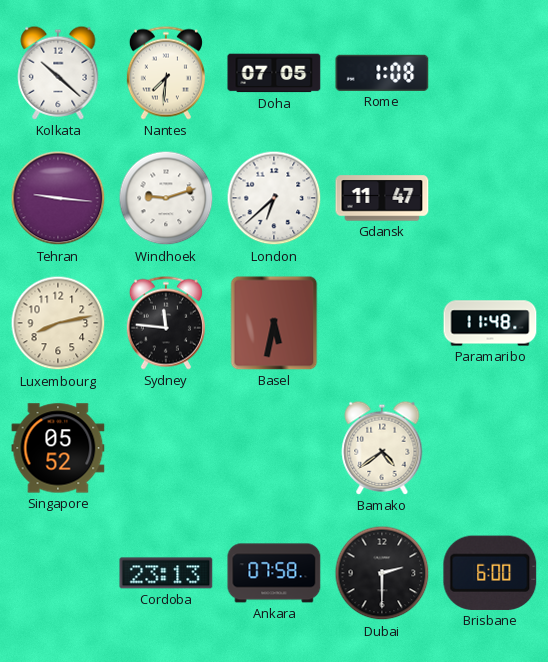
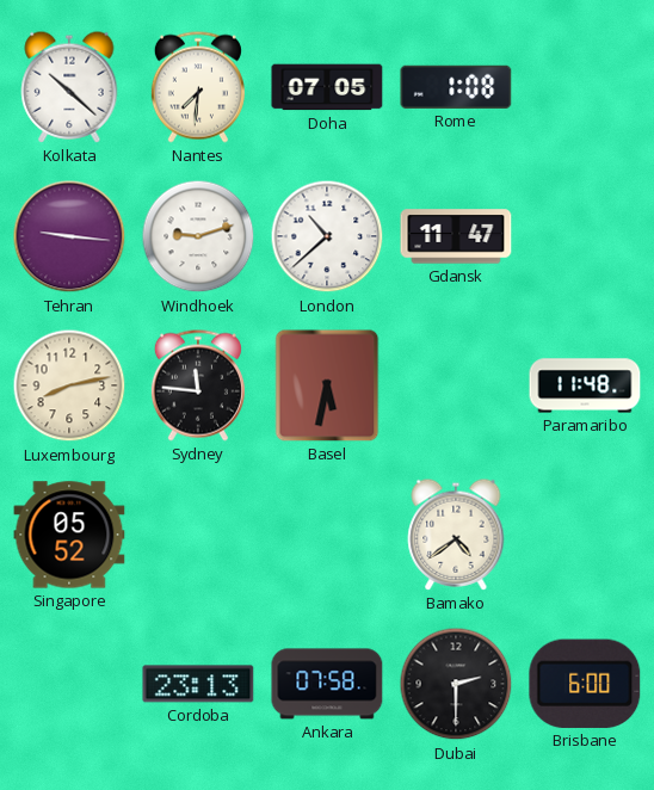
London: 6:38 -> 10:38 (327, 236)
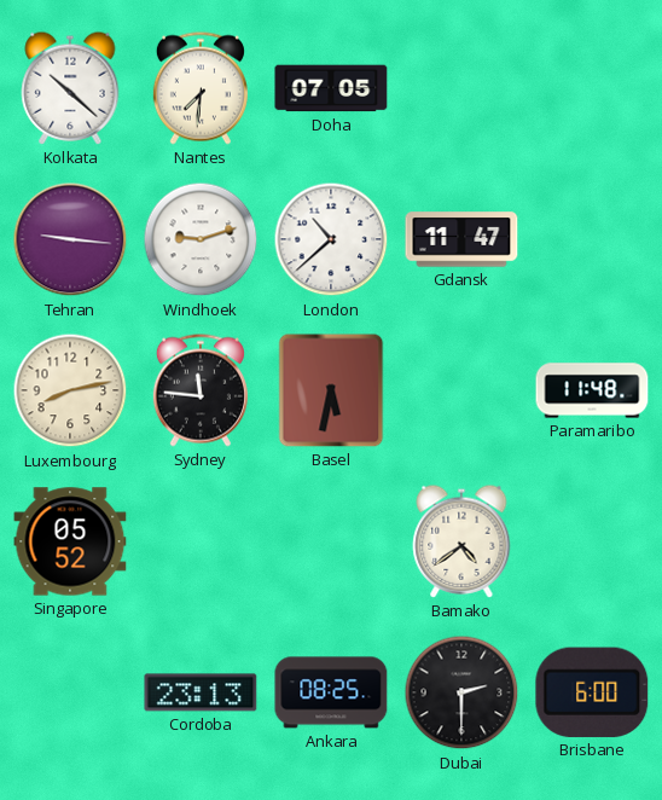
Rome: 1:08 -> none (456, 87)
Ankara: 07:58 -> 08:25 (331, 692)
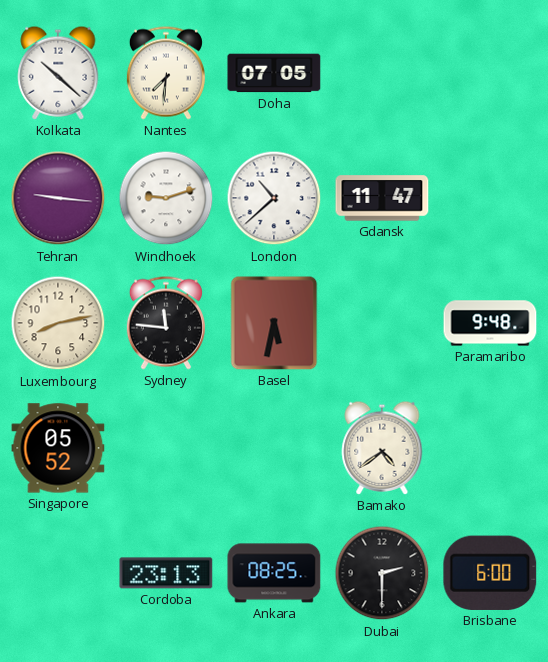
Paramaribo: 11:48 -> 9:48 (490, 323)
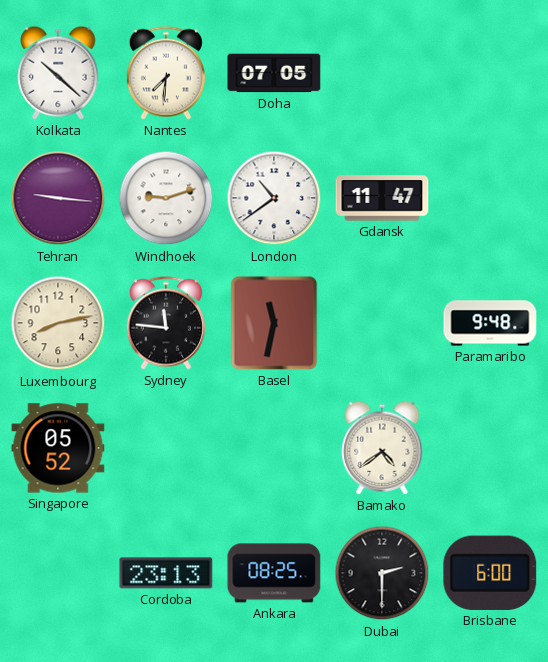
London: 10:38 -> 10:39 (274, 198)
Basel: 5:32 -> 11:32 (274, 323)
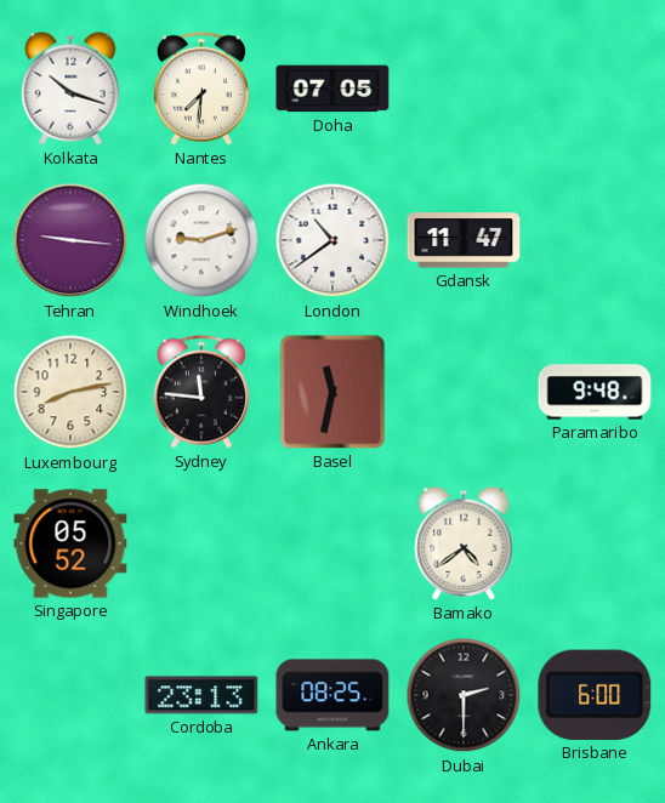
Kolkata: 10:22 -> 10:18 (70, 89)
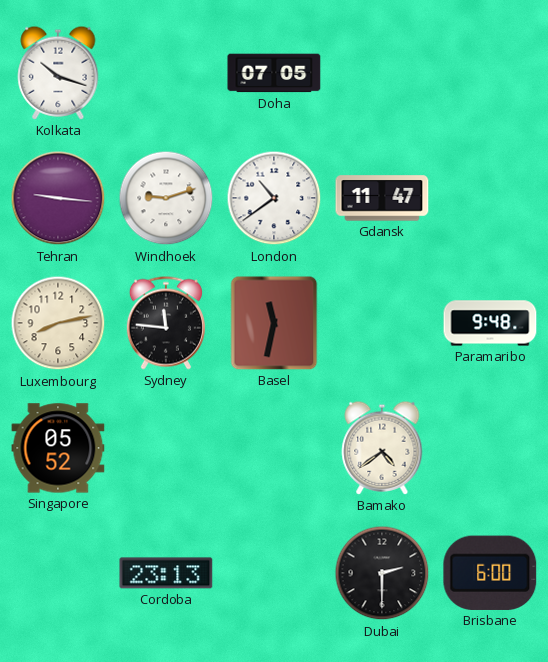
Nantes: 7:31 -> none (201, 89)
Ankara: 08:25 -> none (332, 695)
